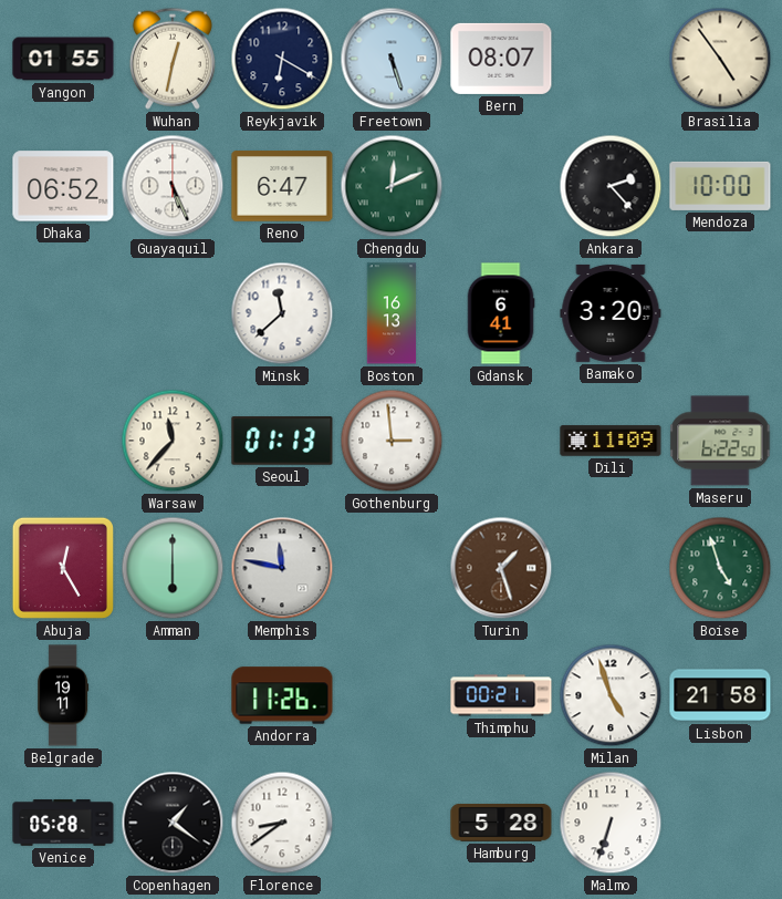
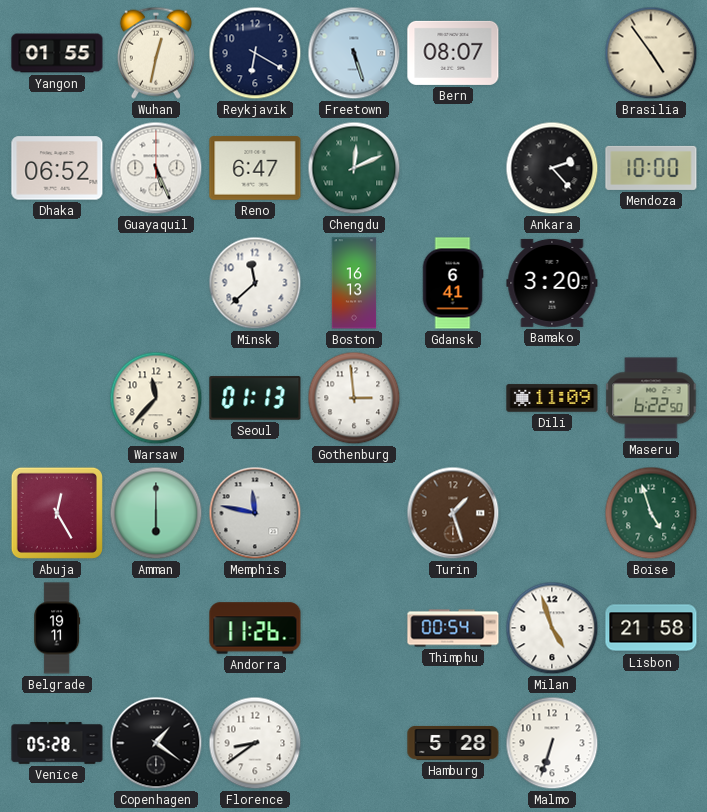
Thimphu: 00:21 -> 00:54 (453, 628)
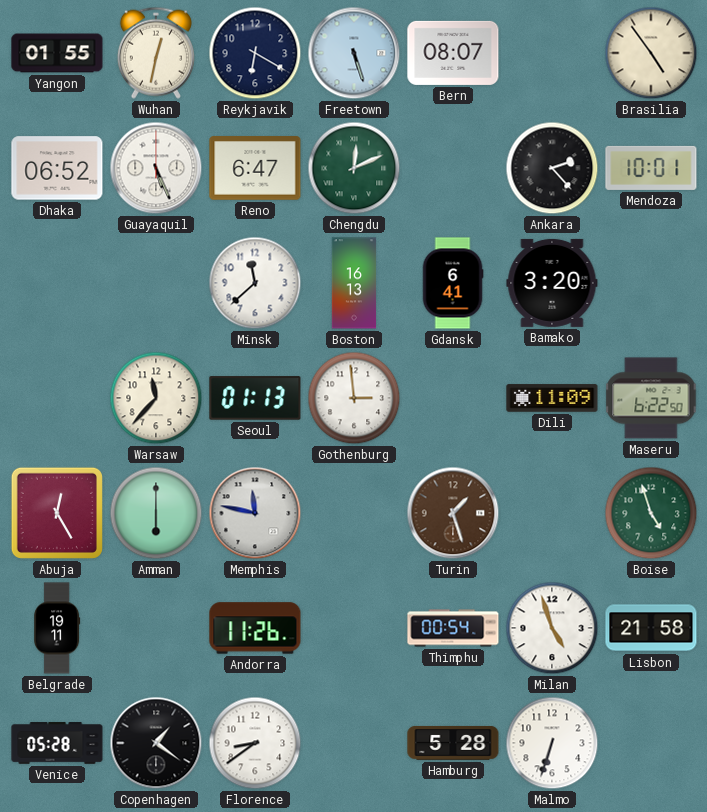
Mendoza: 10:00 -> 10:01 (651, 168)
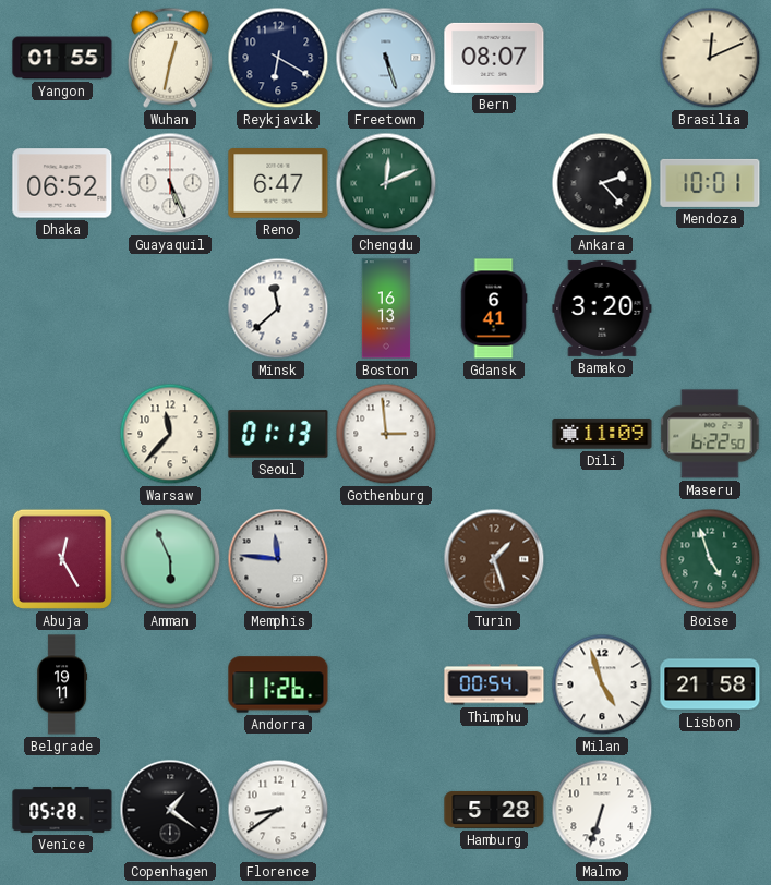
Brasilia: 4:54 -> 12:11 (710, 58)
Amman: 6:00 -> 5:56 (170, 559)
Memphis: 11:47 -> 11:46 (278, 559)
